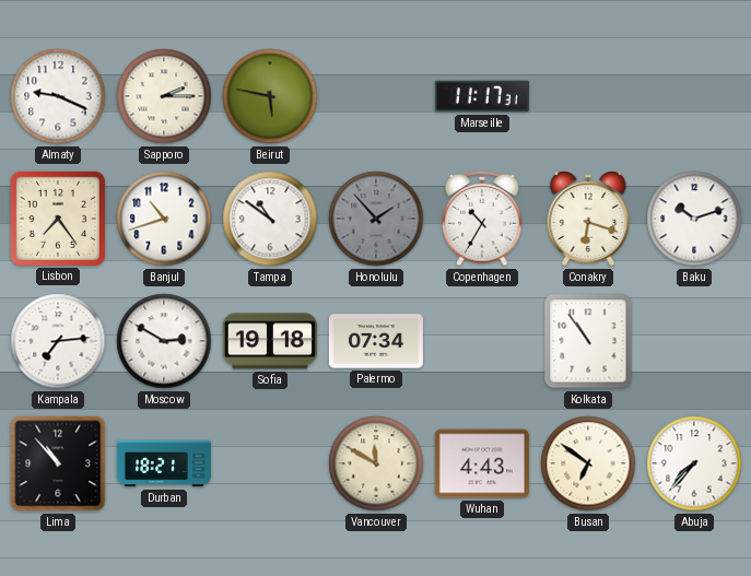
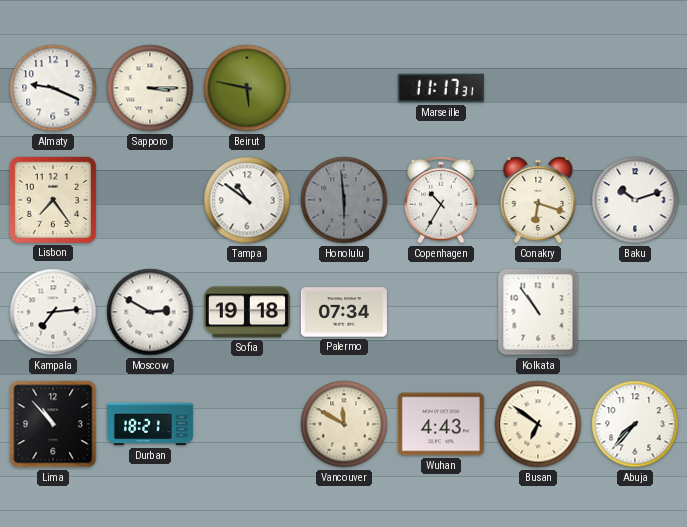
Sapporo: 2:15 -> 3:15 (150, 88)
Banjul: 10:42 -> none (164, 219)
Honolulu: 1:53 -> 5:59 (344, 200)
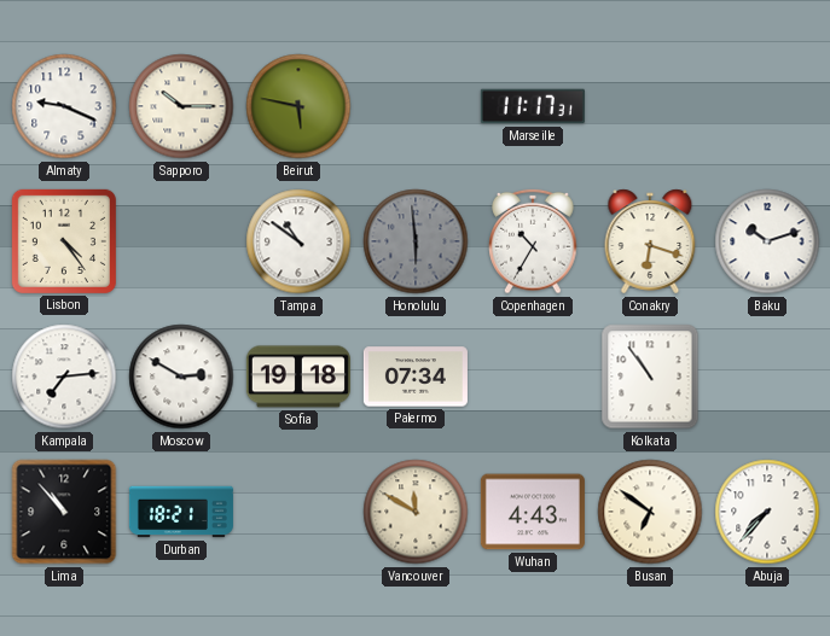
Sapporo: 3:15 -> 10:15 (181, 106)
Lisbon: 7:24 -> 4:24 (64, 241)
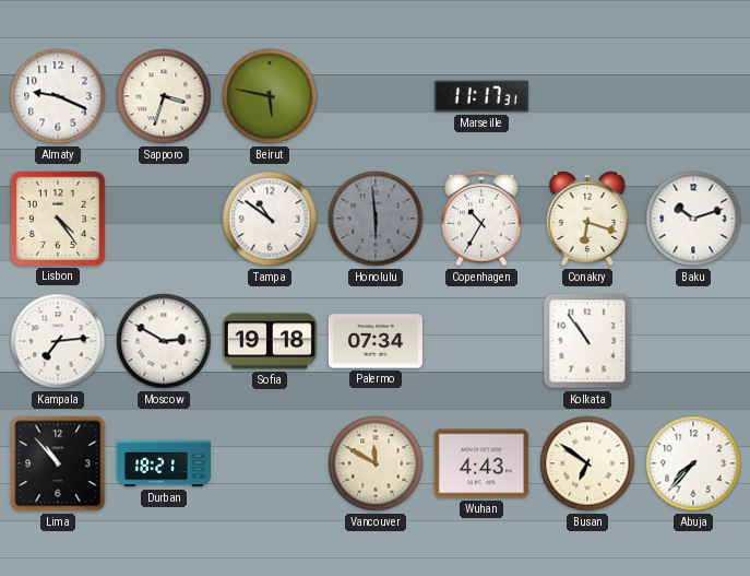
Sapporo: 10:15 -> 3:33 (164, 96)
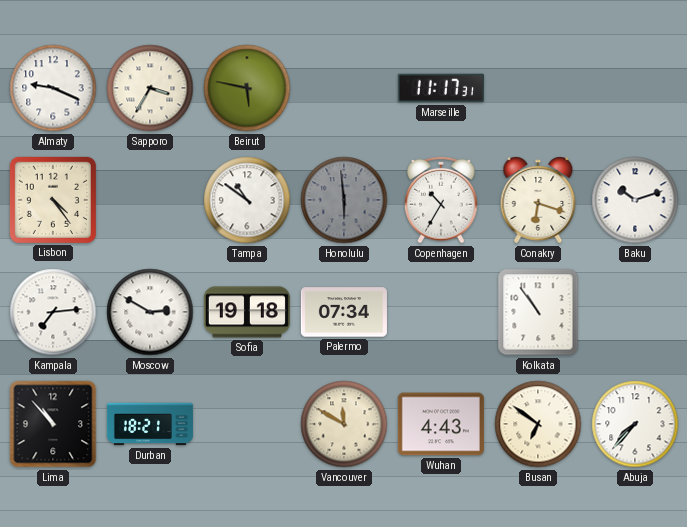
Sapporo: 3:33 -> 3:35 (150, 88)
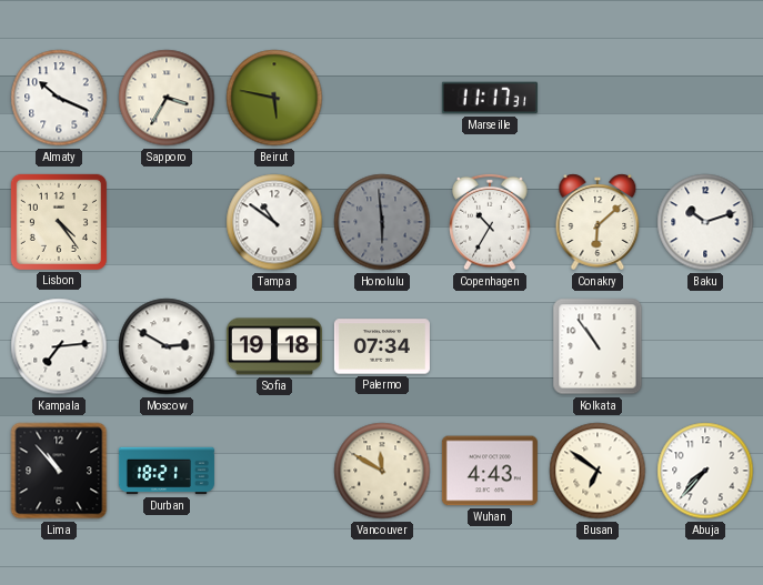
Almaty: 9:19 -> 10:19 (59, 98)
Conakry: 6:18 -> 6:08 (598, 222)
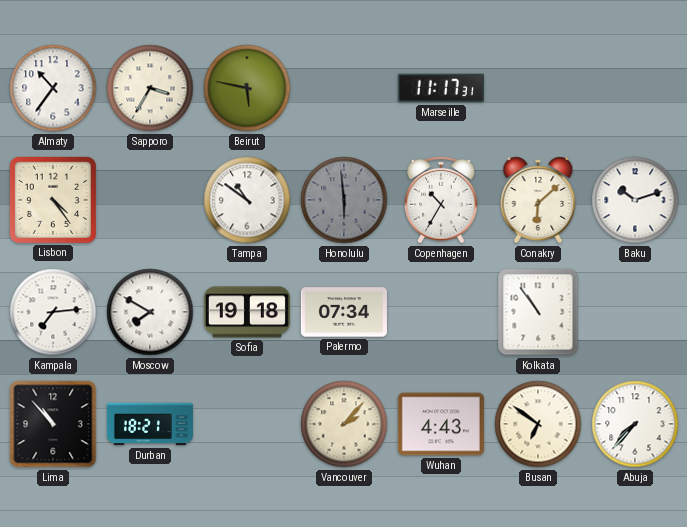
Almaty: 10:19 -> 10:36 (53, 88)
Moscow: 2:50 -> 7:50 (150, 312)
Vancouver: 11:50 -> 2:07 (344, 424)
